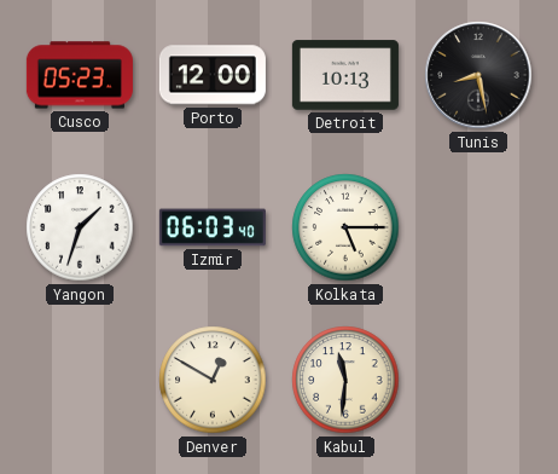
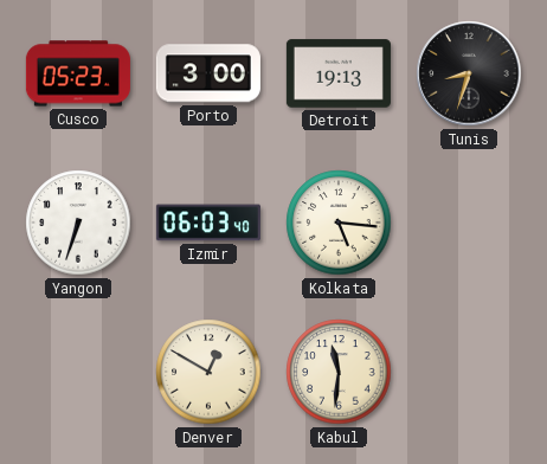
Porto: 12:00 -> 3:00 (208, 73)
Detroit: 10:13 -> 19:13 (339, 73)
Tunis: 8:28 -> 8:33 (469, 73)
Yangon: 1:33 -> 6:33 (78, 223)
Kolkata: 5:15 -> 5:16 (339, 223)
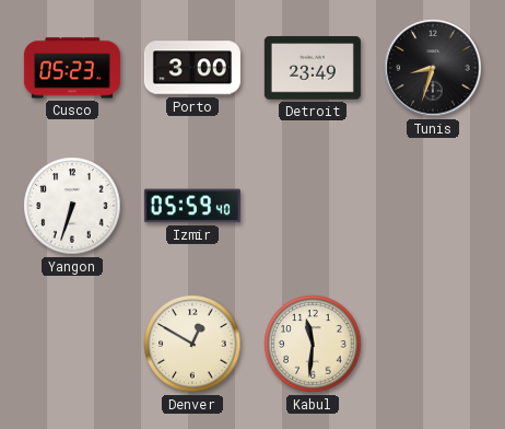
Detroit: 19:13 -> 23:49 (313, 68)
Izmir: 06:03 -> 05:59 (192, 206)
Kolkata: 5:16 -> none (339, 223)
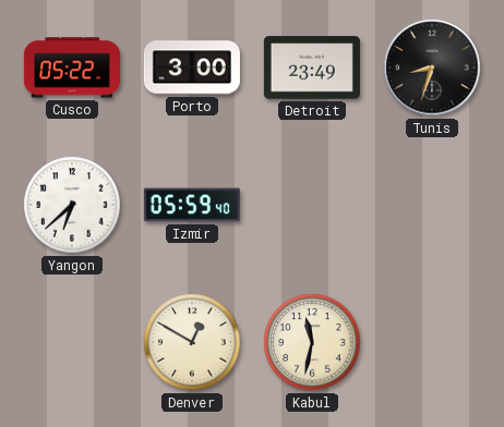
Cusco: 05:23 -> 05:22 (72, 68)
Yangon: 6:33 -> 6:38 (72, 205)
Kabul: 11:31 -> 11:32 (312, 342)
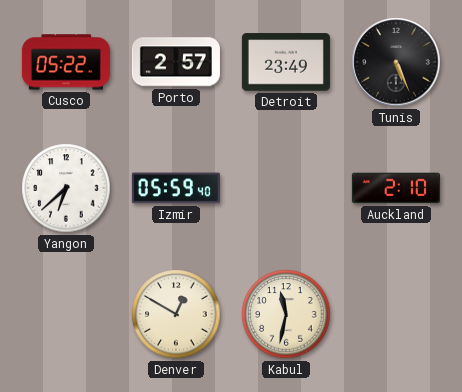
Porto: 3:00 -> 2:57 (176, 62)
Tunis: 8:33 -> 5:26 (396, 62)
Auckland: none -> 2:10 (396, 188)
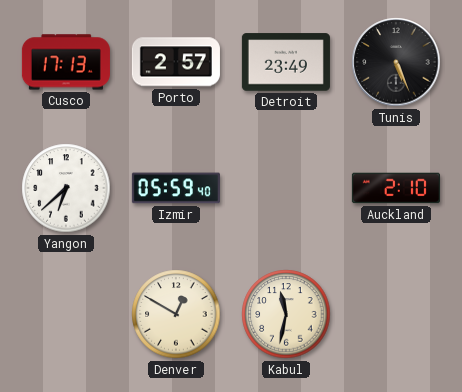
Cusco: 05:22 -> 17:13 (66, 62)
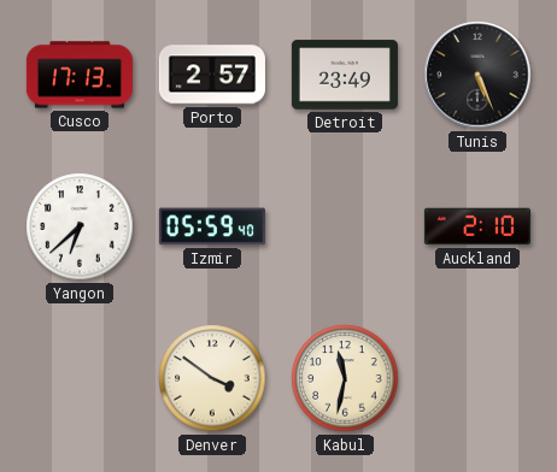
Denver: 12:50 -> 3:51 (212, 378)
